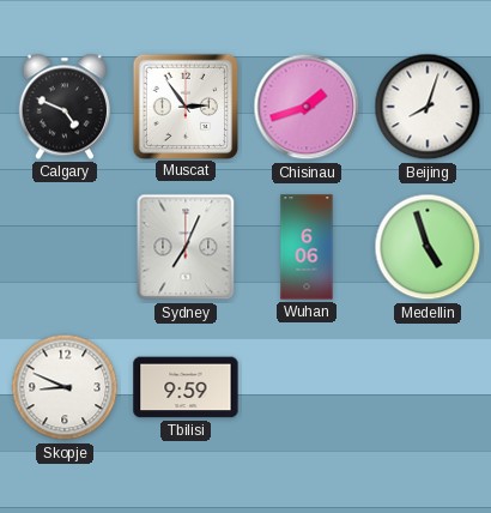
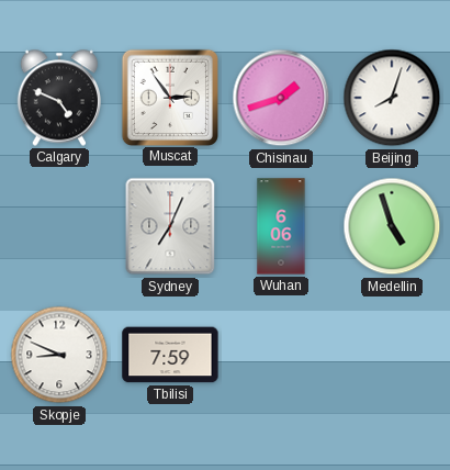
Tbilisi: 9:59 -> 7:59 (170, 355)
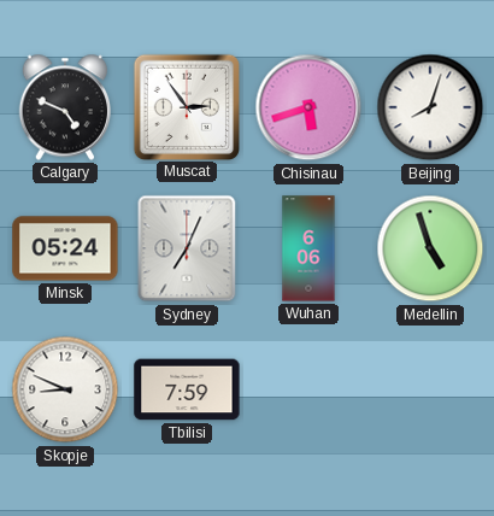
Chisinau: 1:42 -> 5:42 (308, 107)
Minsk: none -> 05:24 (65, 248)
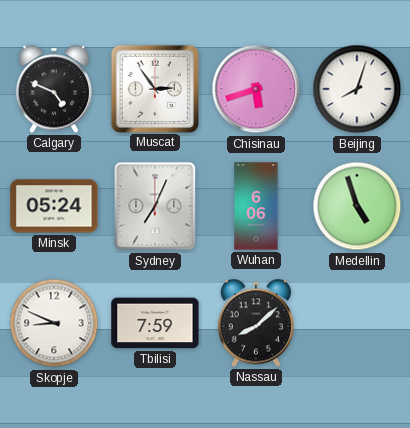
Nassau: none -> 8:08 (256, 323)
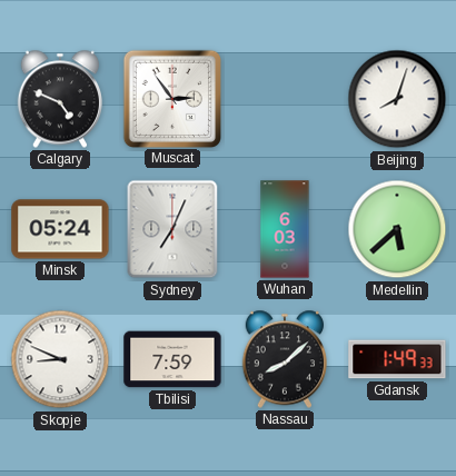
Chisinau: 5:42 -> none (256, 89)
Wuhan: 6:06 -> 6:03 (285, 229)
Medellin: 4:57 -> 5:38 (397, 229)
Gdansk: none -> 1:49 (397, 359)
